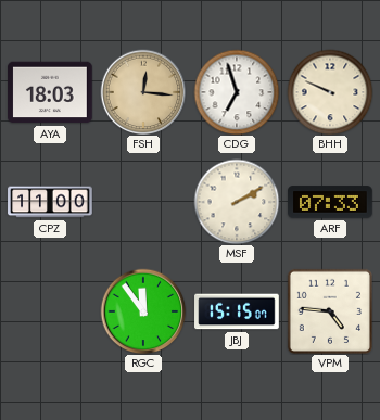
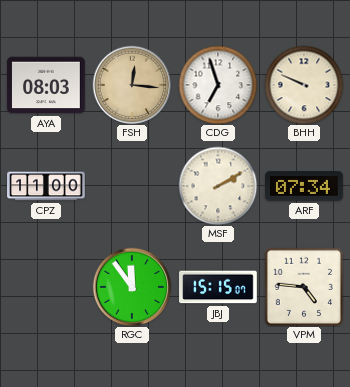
AYA: 18:03 -> 08:03 (46, 85)
ARF: 07:33 -> 07:34 (304, 186)
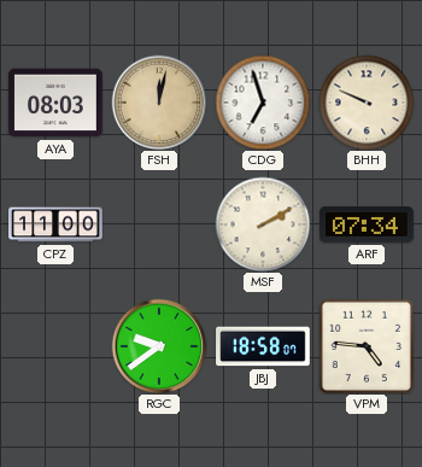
FSH: 12:16 -> 12:02 (159, 103)
RGC: 11:54 -> 9:39 (159, 346)
JBJ: 15:15 -> 18:58 (263, 346)
